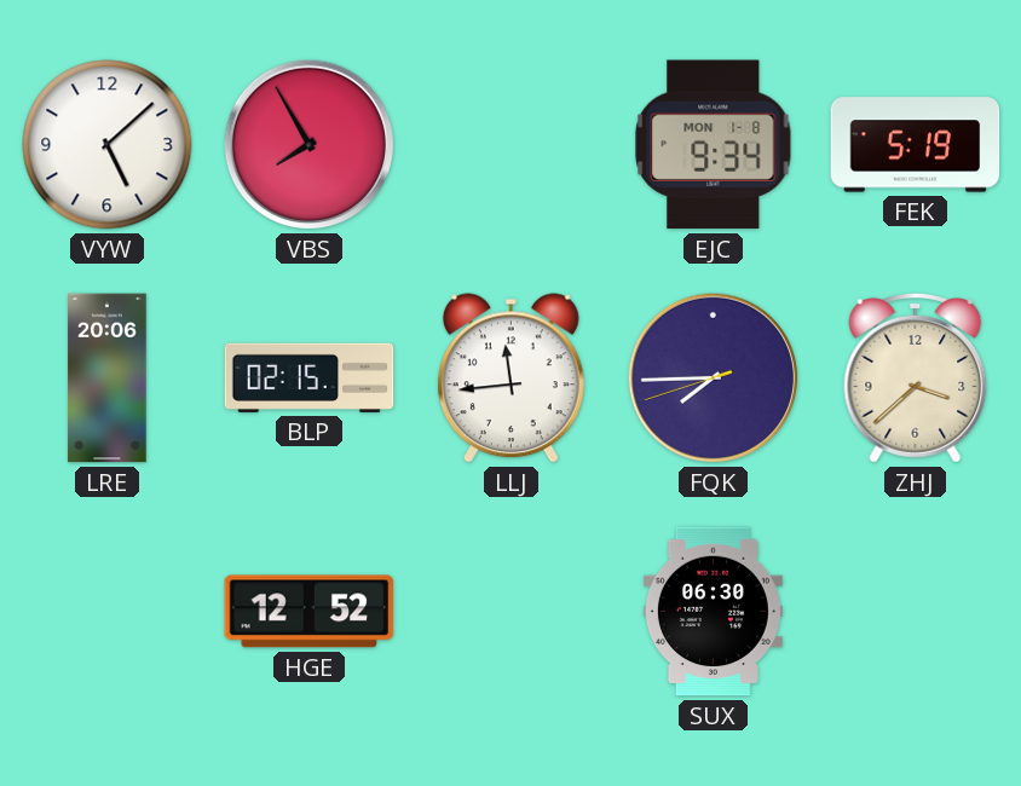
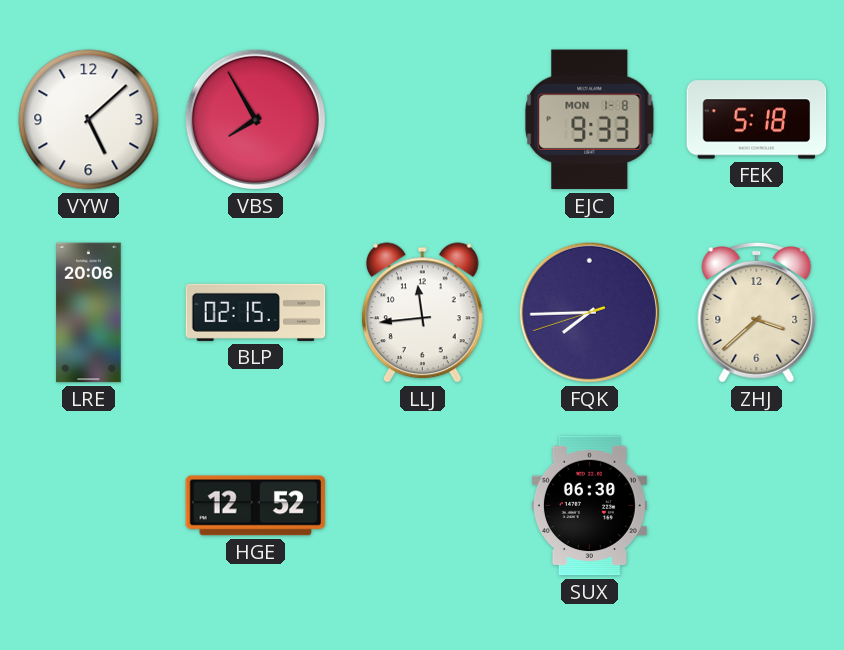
EJC: 9:34 -> 9:33 (590, 120)
FEK: 5:19 -> 5:18 (757, 120)
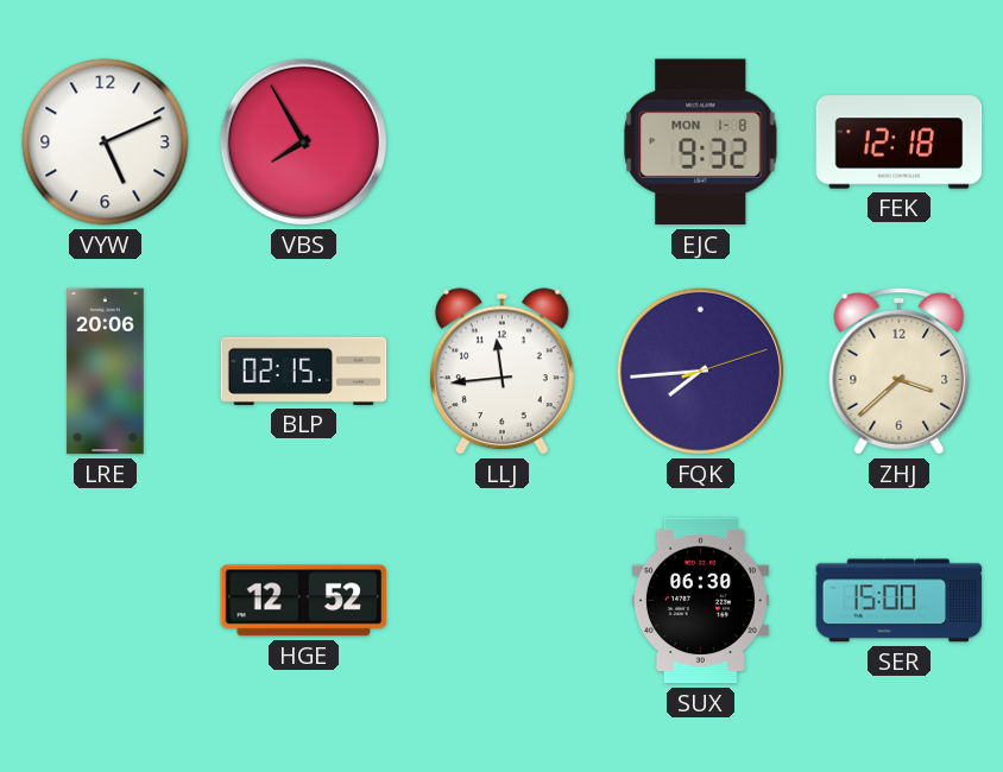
VYW: 5:08 -> 5:11 (106, 143)
EJC: 9:33 -> 9:32 (701, 143)
FEK: 5:18 -> 12:18 (900, 143)
FQK: 7:44:42 -> 7:44:12 (700, 371)
SER: none -> 15:00 (900, 601)
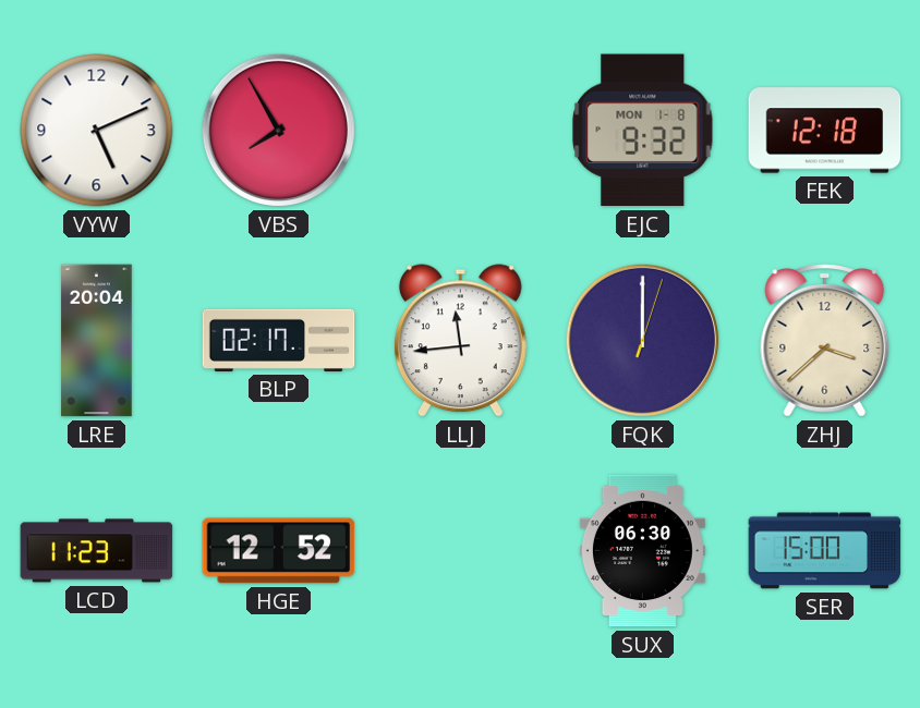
LRE: 20:06 -> 20:04 (97, 341)
BLP: 02:15 -> 02:17 (279, 340)
FQK: 7:44 -> 12:00 (642, 340)
LCD: none -> 11:23 (97, 551)
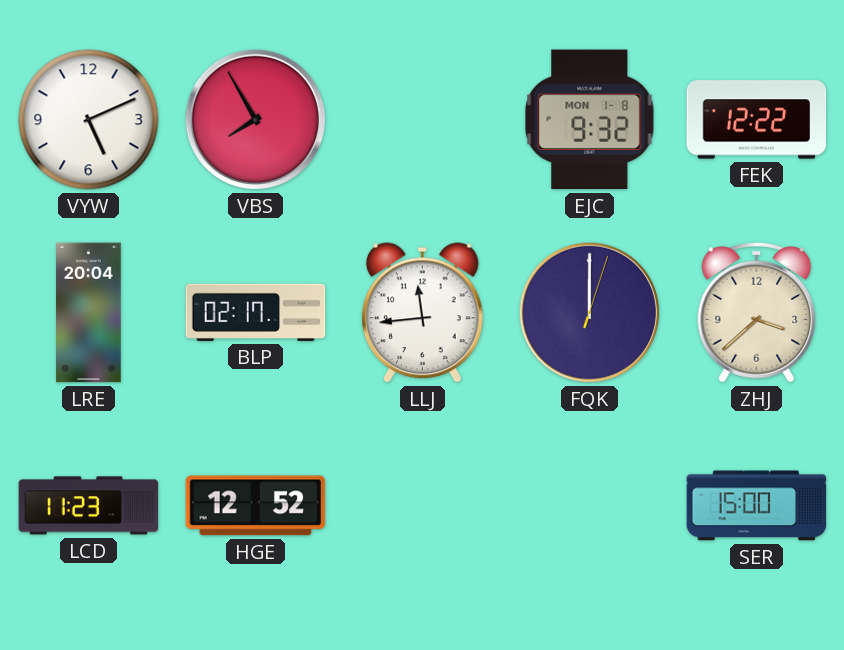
FEK: 12:18 -> 12:22 (757, 120)
SUX: 06:30 -> none (642, 551)
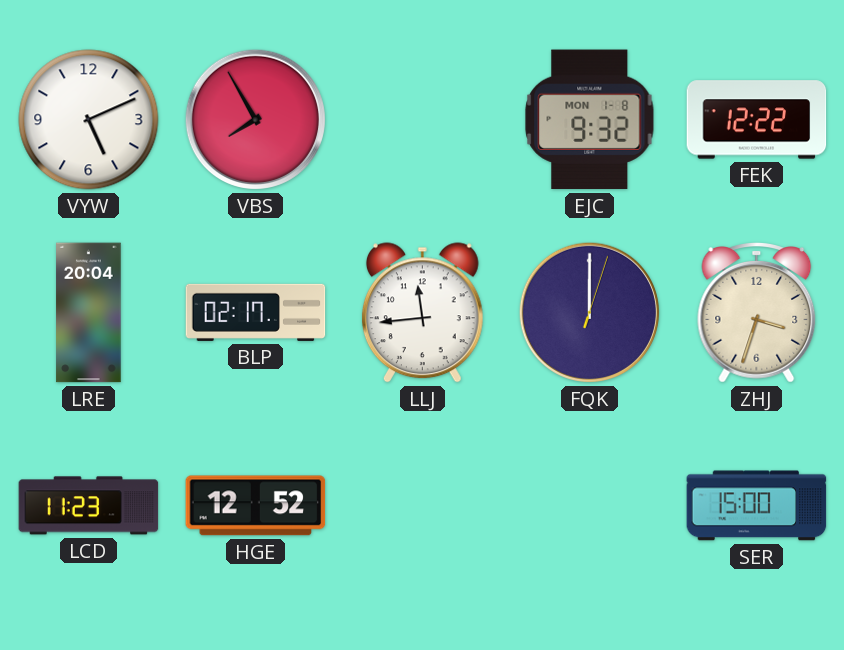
ZHJ: 3:38 -> 3:33 (757, 313)
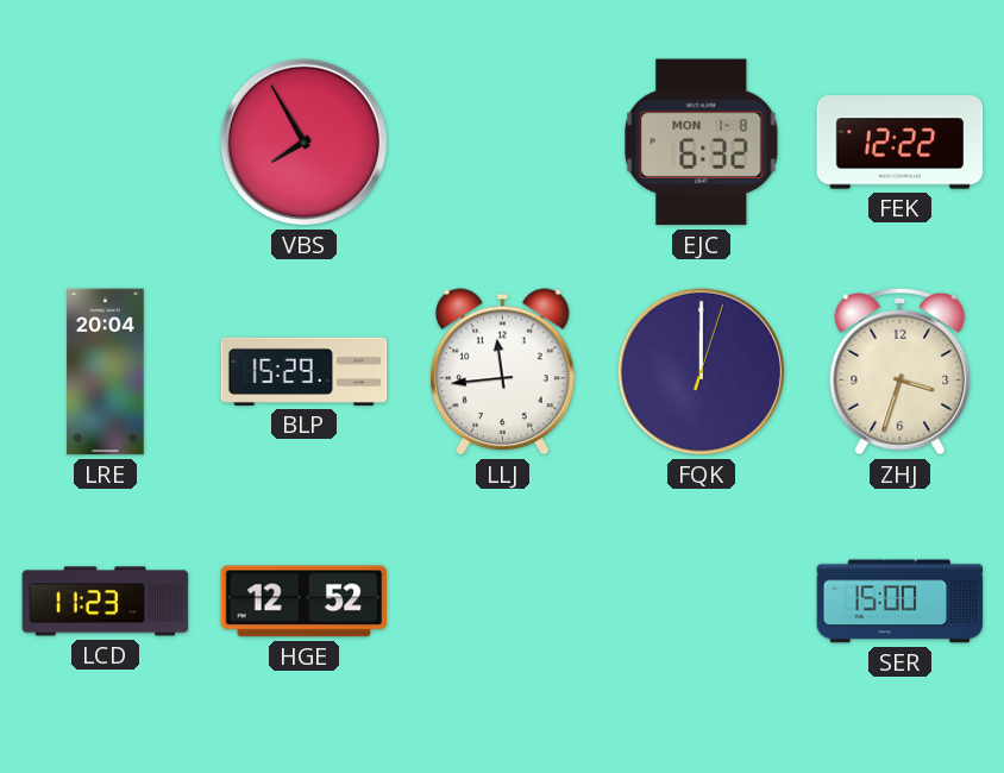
VYW: 5:11 -> none (89, 120)
EJC: 9:32 -> 6:32 (702, 143)
BLP: 02:17 -> 15:29 (305, 371)
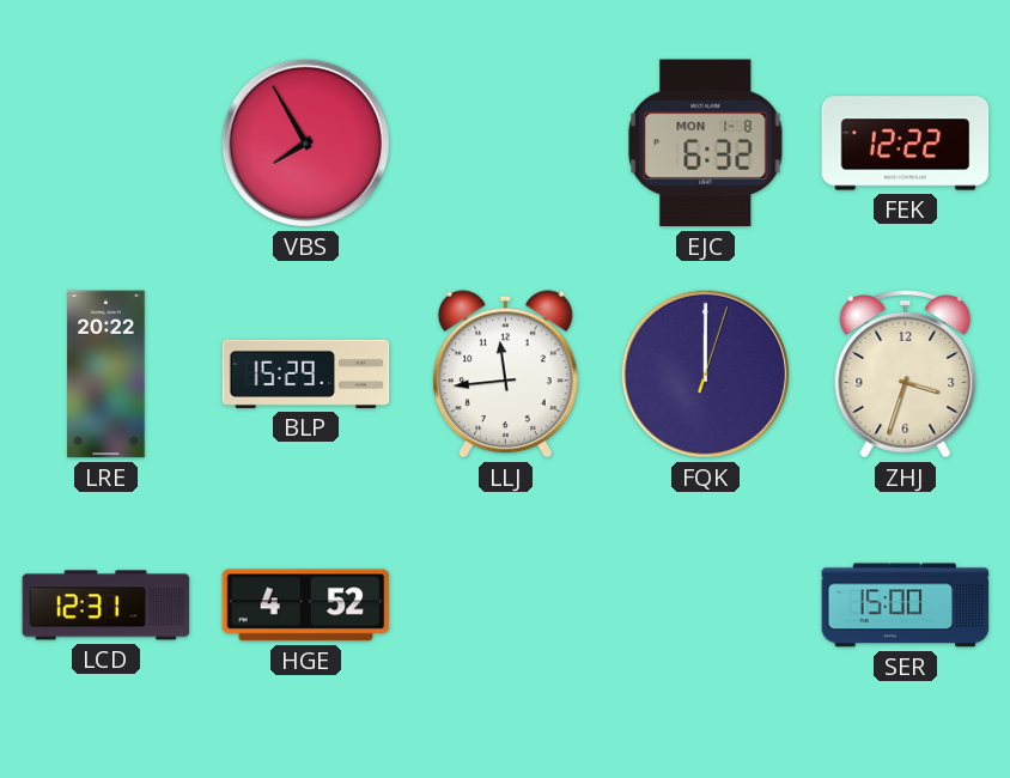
LRE: 20:04 -> 20:22 (107, 375)
LCD: 11:23 -> 12:31 (107, 606)
HGE: 12:52 -> 4:52 (306, 606)
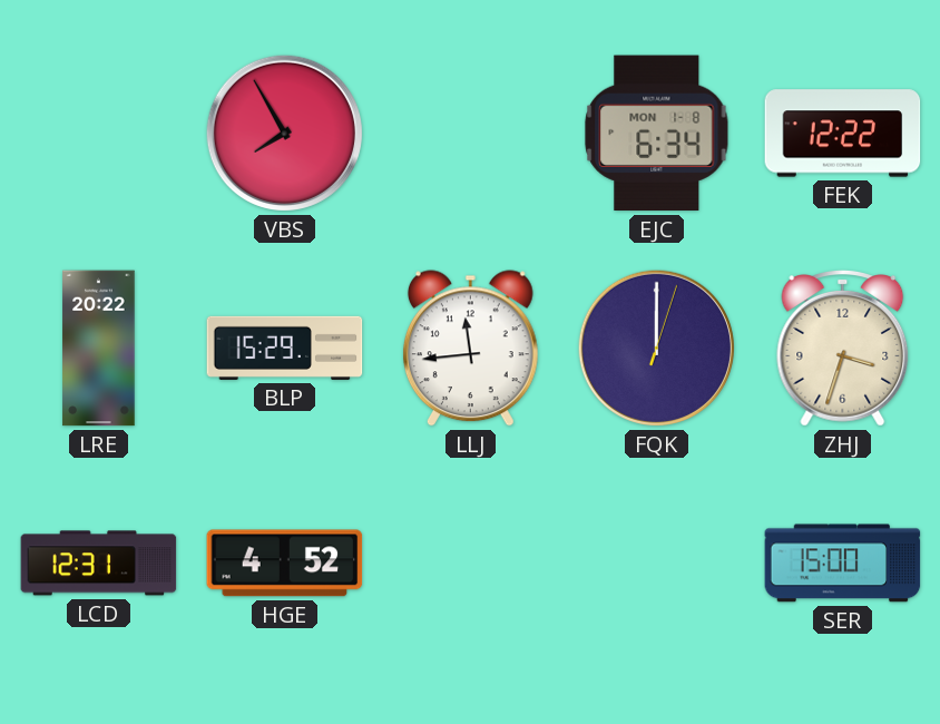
EJC: 6:32 -> 6:34 (657, 134)
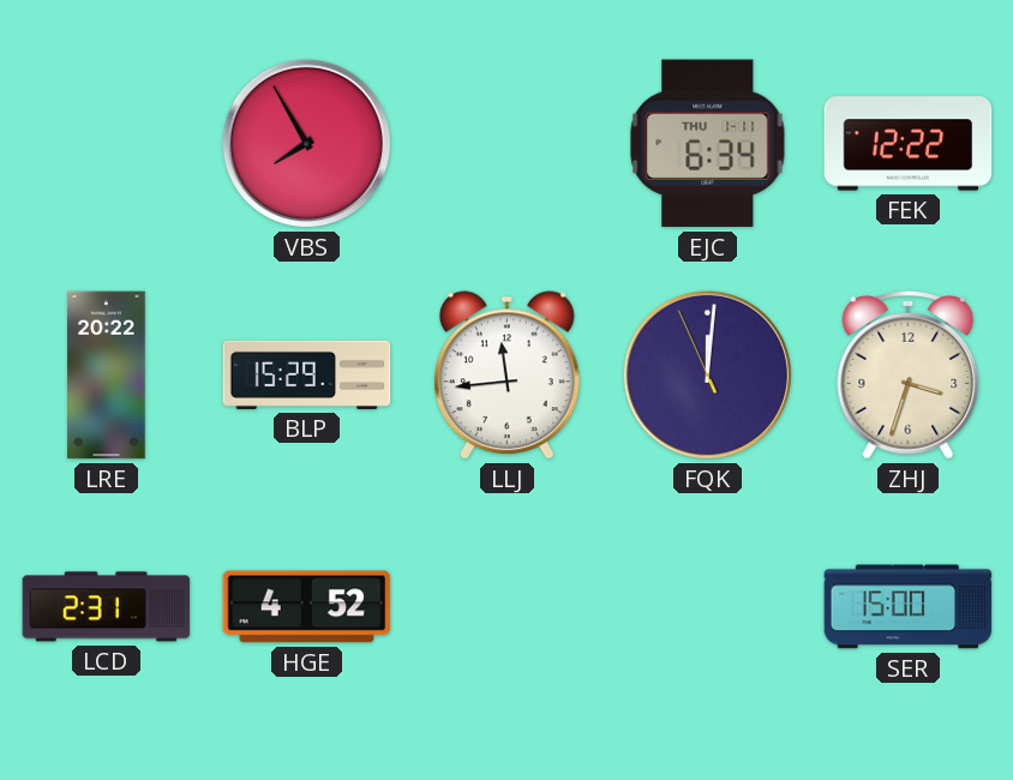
EJC date: MON 1-8 -> THU 1-11 (708, 144)
FQK: 12:00:03 -> 12:00:56 (707, 374)
LCD: 12:31 -> 2:31 (107, 607)
